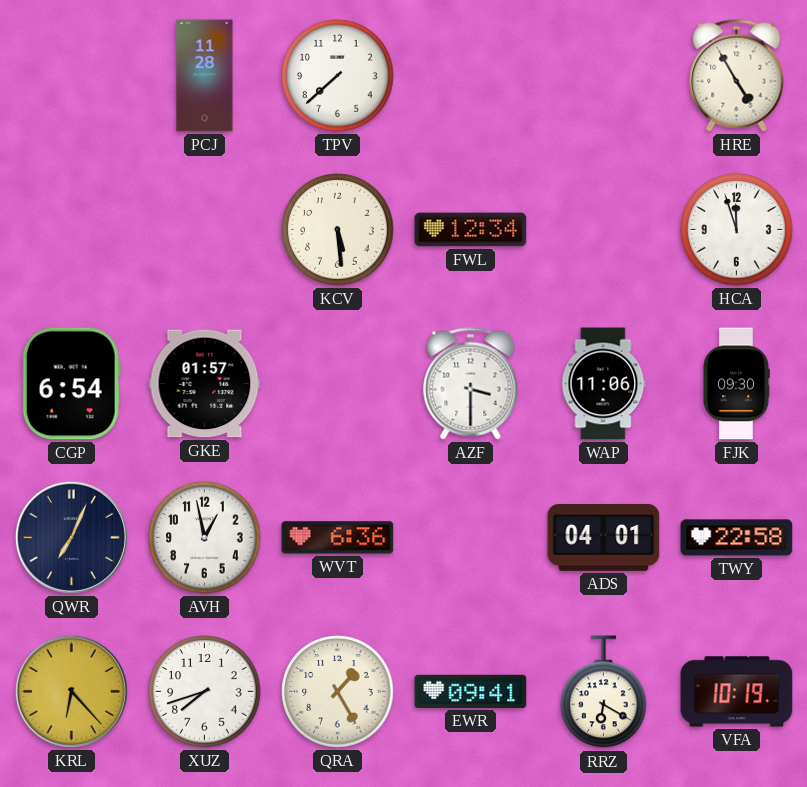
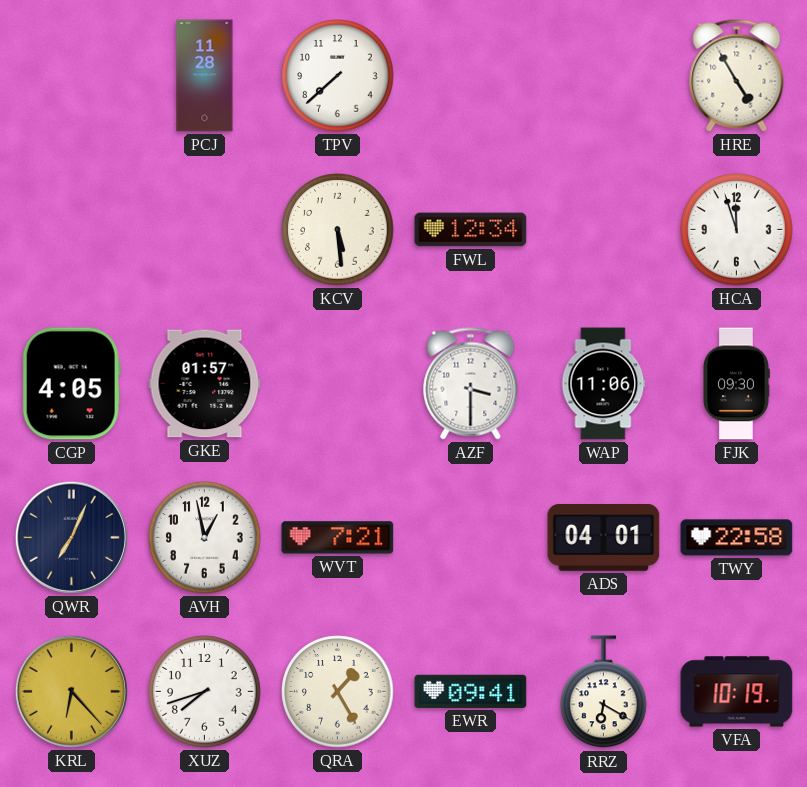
CGP: 6:54 -> 4:05 (71, 384)
WVT: 6:36 -> 7:21 (338, 538)
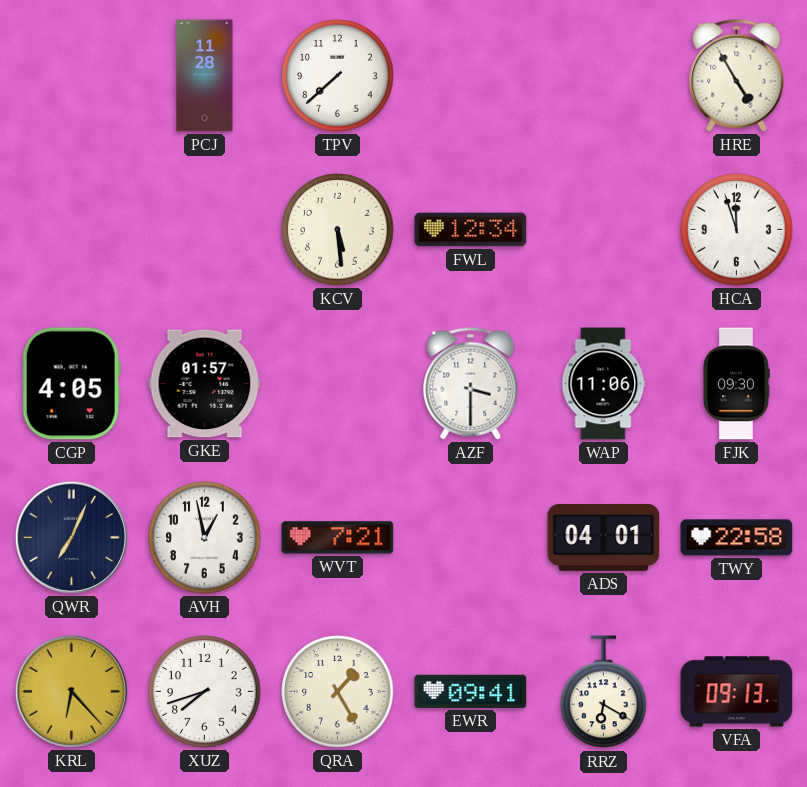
VFA: 10:19 -> 09:13 (737, 692)
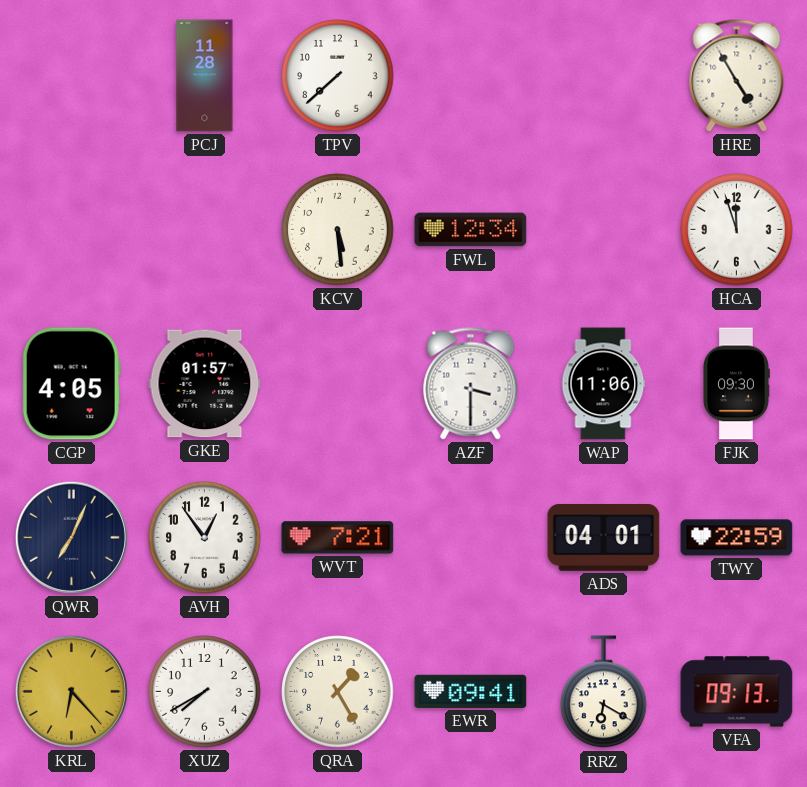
AVH: 12:58 -> 12:54 (205, 538)
TWY: 22:58 -> 22:59 (737, 538)
XUZ: 7:42 -> 7:40 (205, 692)
